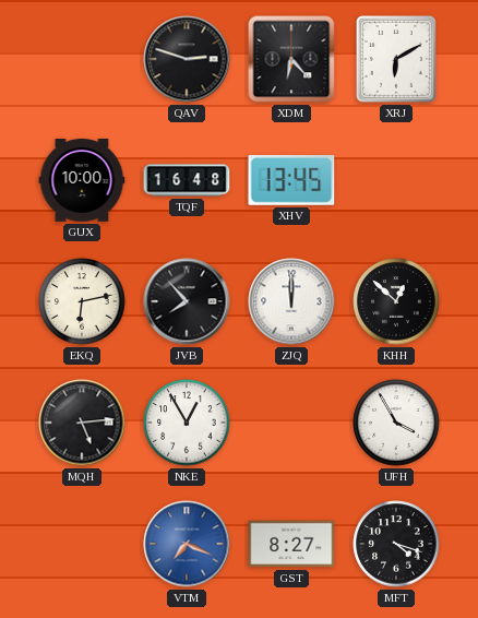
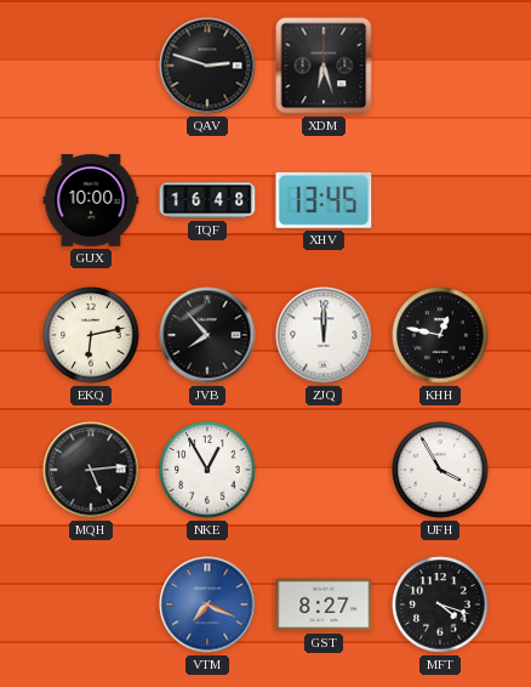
XDM: 6:23 -> 6:27 (324, 66)
XRJ: 6:10 -> none (397, 60)
KHH: 12:52 -> 12:47 (440, 335)
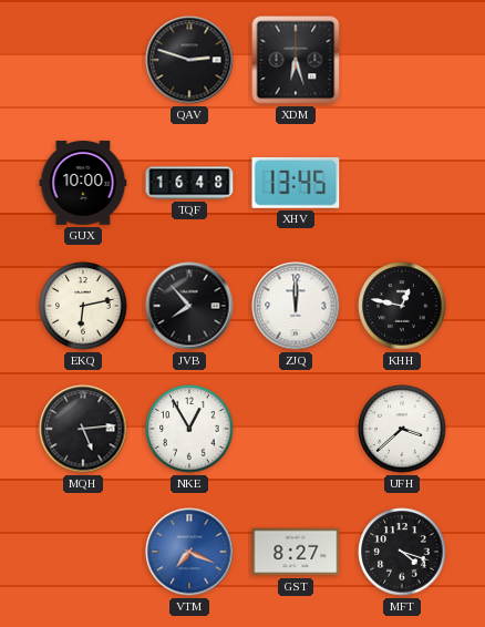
UFH: 3:55 -> 3:38 (402, 429)
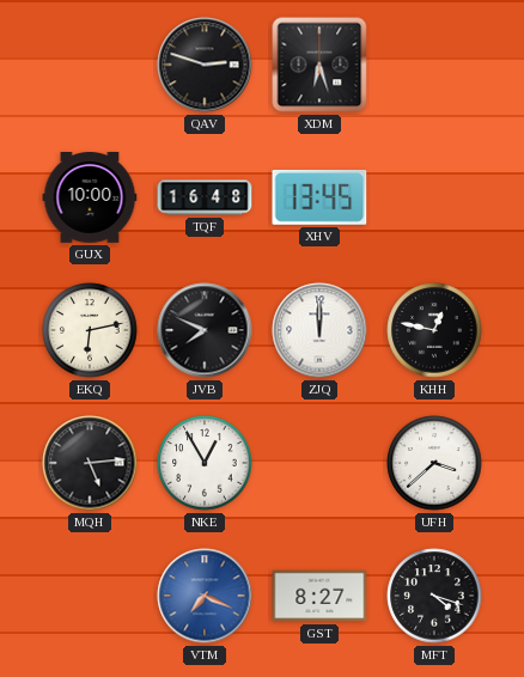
JVB: 7:53 -> 7:49 (205, 330)
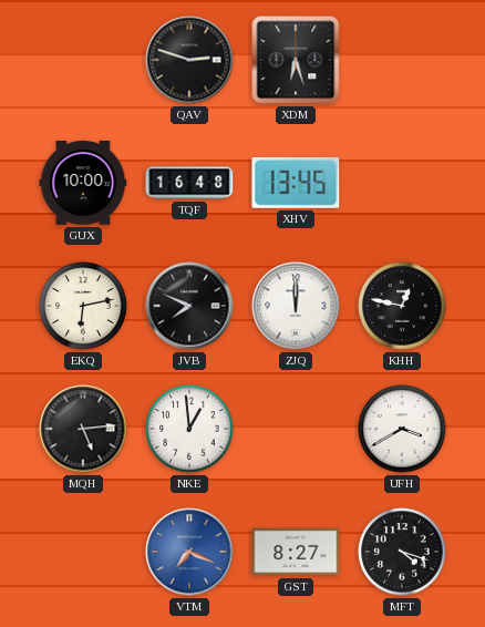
NKE: 12:55 -> 12:59 (189, 429)
UFH: 3:38 -> 3:40 (402, 429)
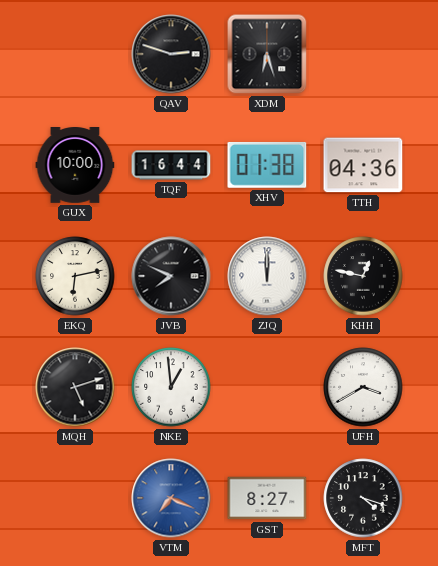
TQF: 16:48 -> 16:44 (171, 165)
XHV: 13:45 -> 01:38 (267, 165)
TTH: none -> 04:36 (363, 165)
MQH: 5:14 -> 5:12 (75, 387)
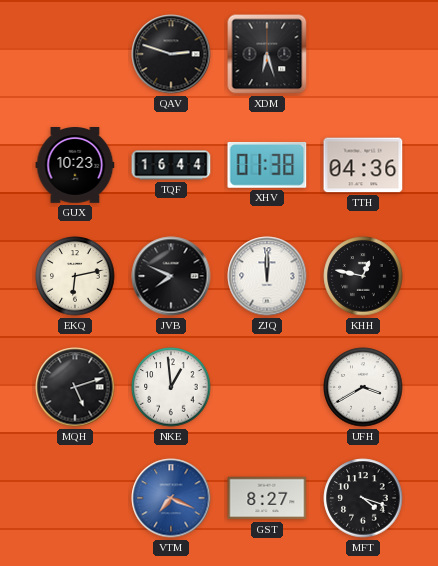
GUX: 10:00 -> 10:23 (75, 166)
